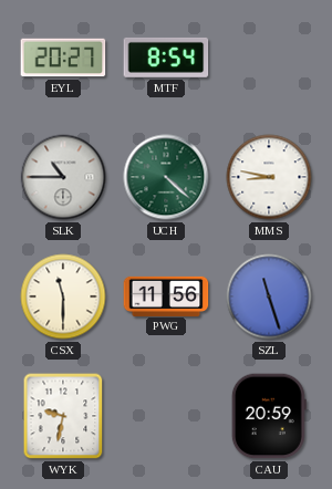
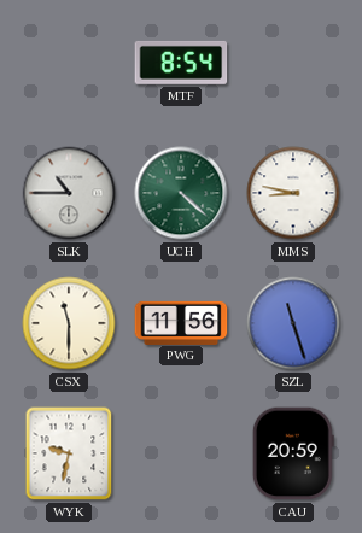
EYL: 20:27 -> none (63, 58)
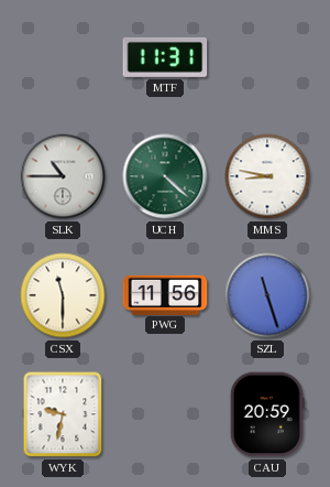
MTF: 8:54 -> 11:31 (165, 57)
